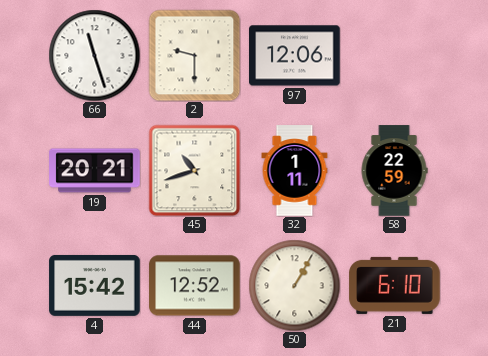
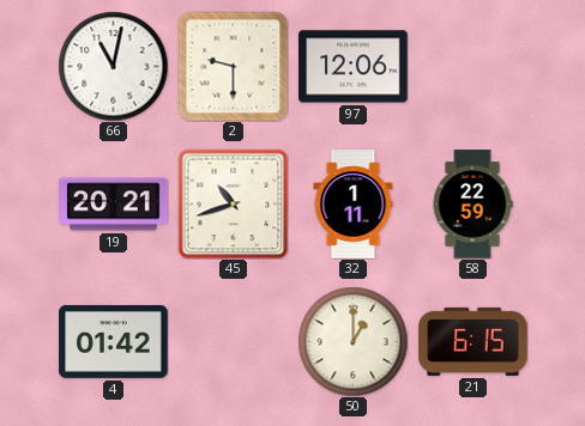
66: 11:27 -> 11:02 (113, 66)
4: 15:42 -> 01:42 (114, 341)
44: 12:52 -> none (195, 286)
50: 1:05 -> 1:00 (352, 341)
21: 6:10 -> 6:15 (474, 341)
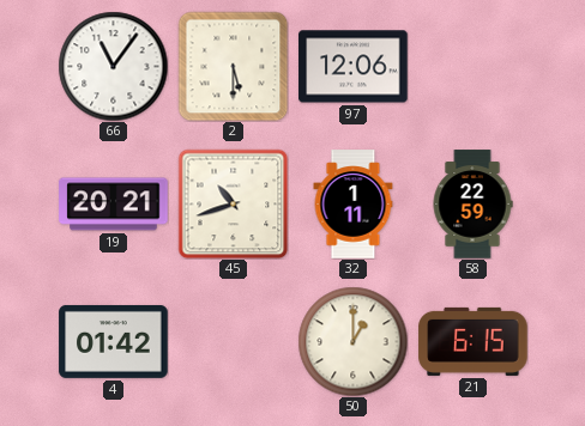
66: 11:02 -> 11:06 (113, 66)
2: 9:30 -> 5:30 (233, 66)
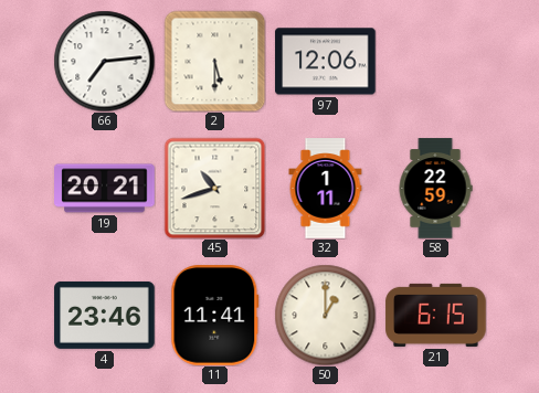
66: 11:06 -> 7:14 (104, 61)
4: 01:42 -> 23:46 (105, 315)
11: none -> 11:41 (215, 316)
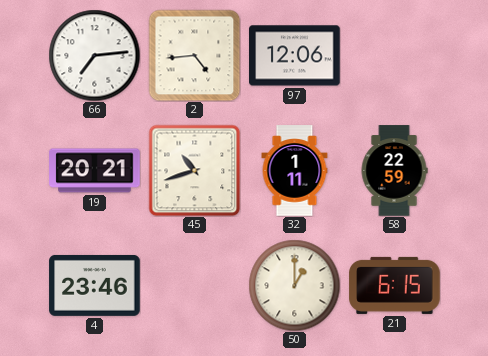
2: 5:30 -> 4:44 (194, 55)
11: 11:41 -> none (215, 316)
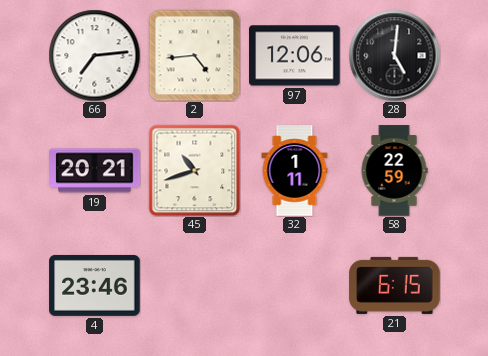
28: none -> 5:01 (394, 55)
50: 1:00 -> none (294, 285)
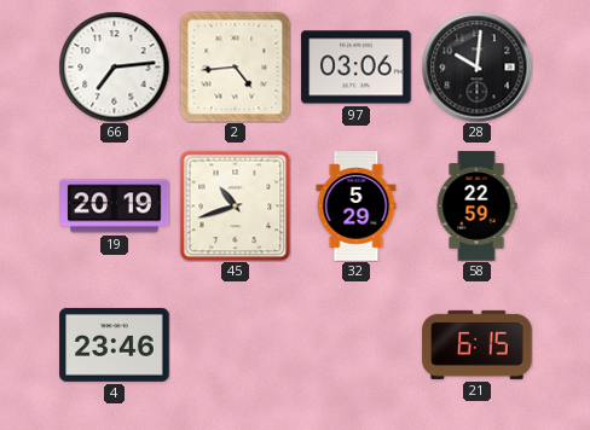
97: 12:06 -> 03:06 (357, 68)
28: 5:01 -> 10:01 (476, 66)
19: 20:21 -> 20:19 (115, 207)
32: 1:11 -> 5:29 (357, 207)
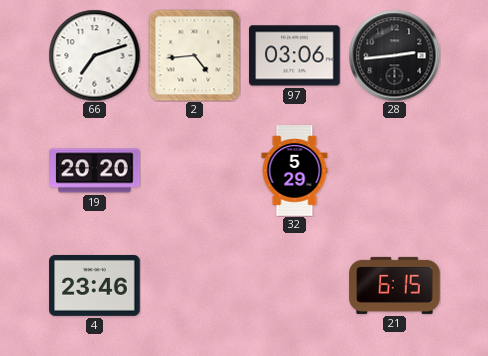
66: 7:14 -> 7:12 (94, 55)
28: 10:01 -> 2:44 (394, 55)
19: 20:19 -> 20:20 (95, 171)
45: 10:42 -> none (235, 205)
58: 22:59 -> none (476, 207)
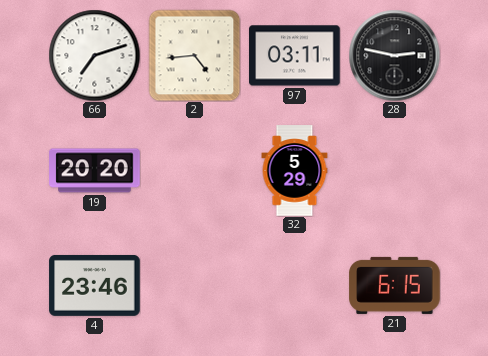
97: 03:06 -> 03:11 (295, 56)
28: 2:44 -> 2:47 (394, 55)
